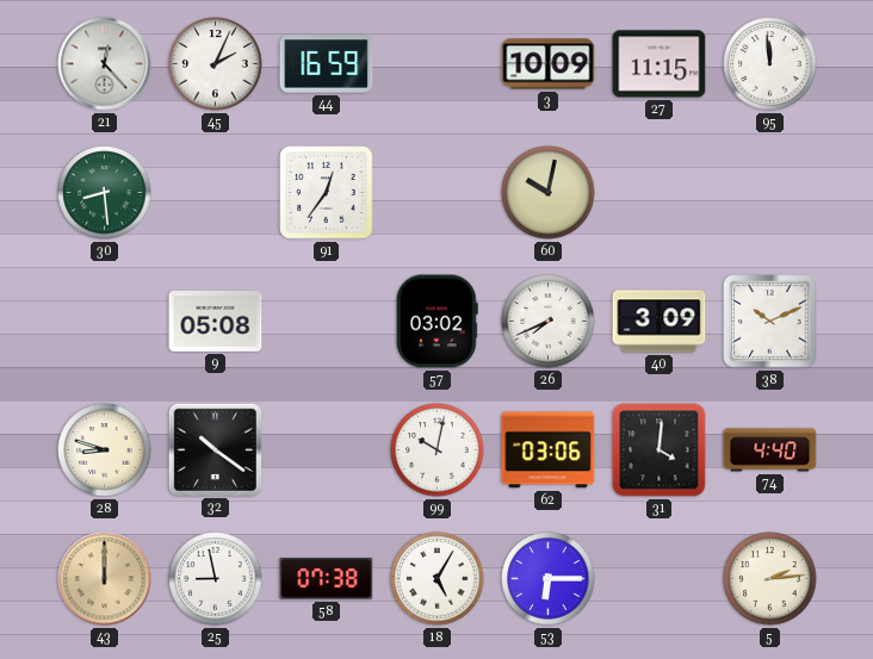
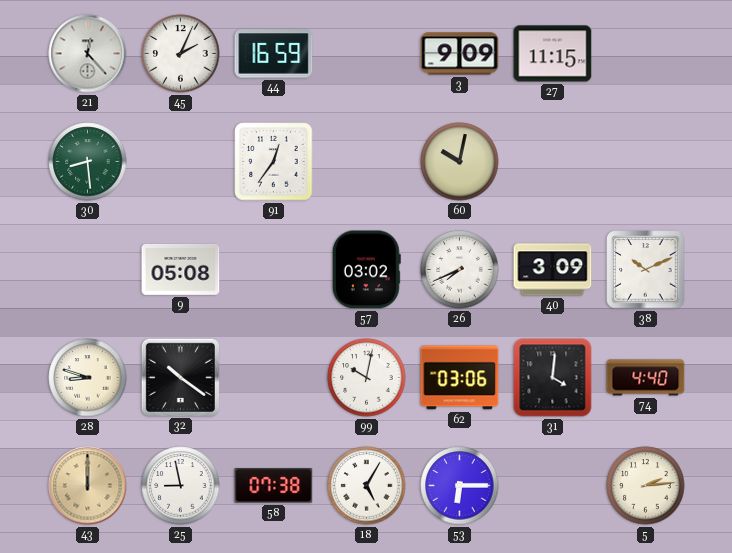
3: 10:09 -> 9:09 (460, 54)
95: 11:59 -> none (770, 64)
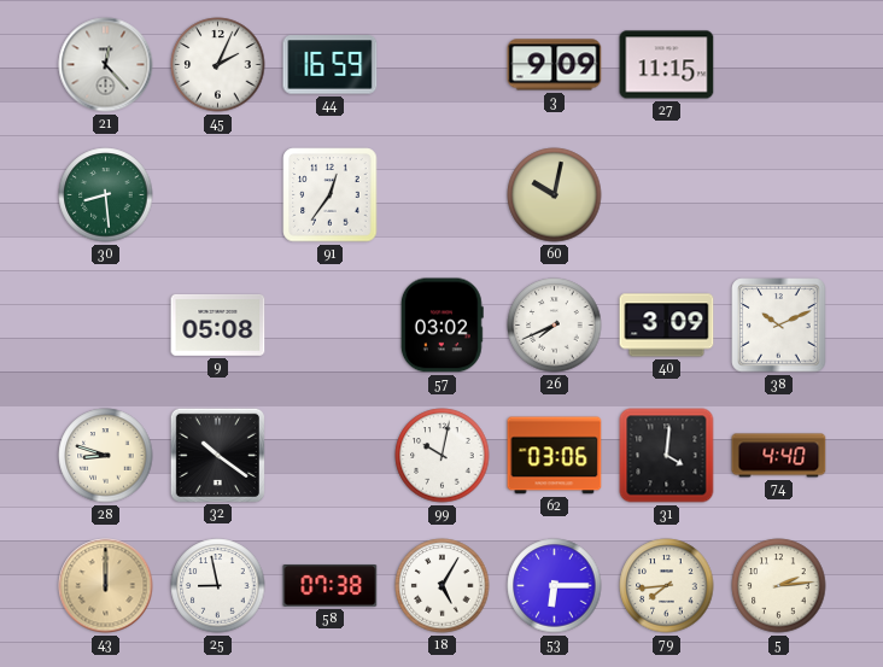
79: none -> 7:44 (667, 586)
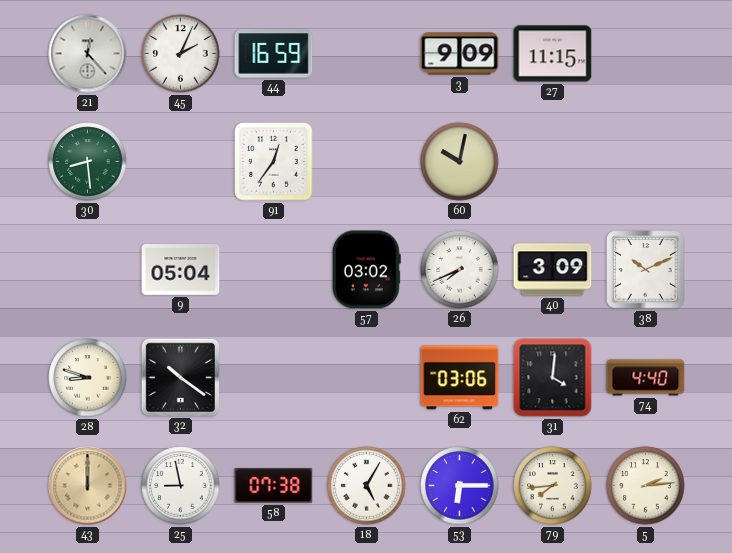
9: 05:08 -> 05:04 (181, 269)
99: 10:02 -> none (443, 456)
